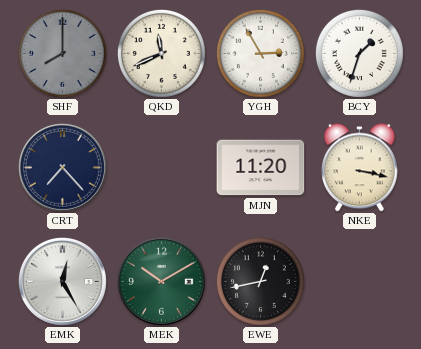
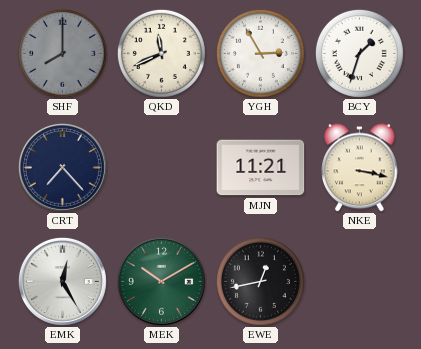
MJN: 11:20 -> 11:21 (261, 168)
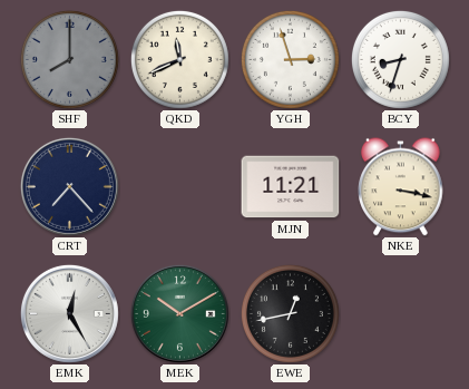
YGH: 2:55 -> 2:57 (290, 59)
BCY: 1:33 -> 8:33 (400, 59)
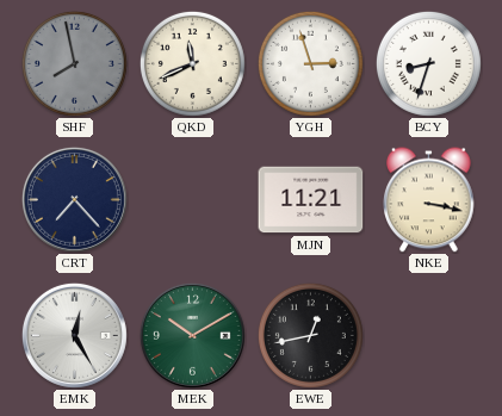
SHF: 8:00 -> 7:58 (74, 63)
